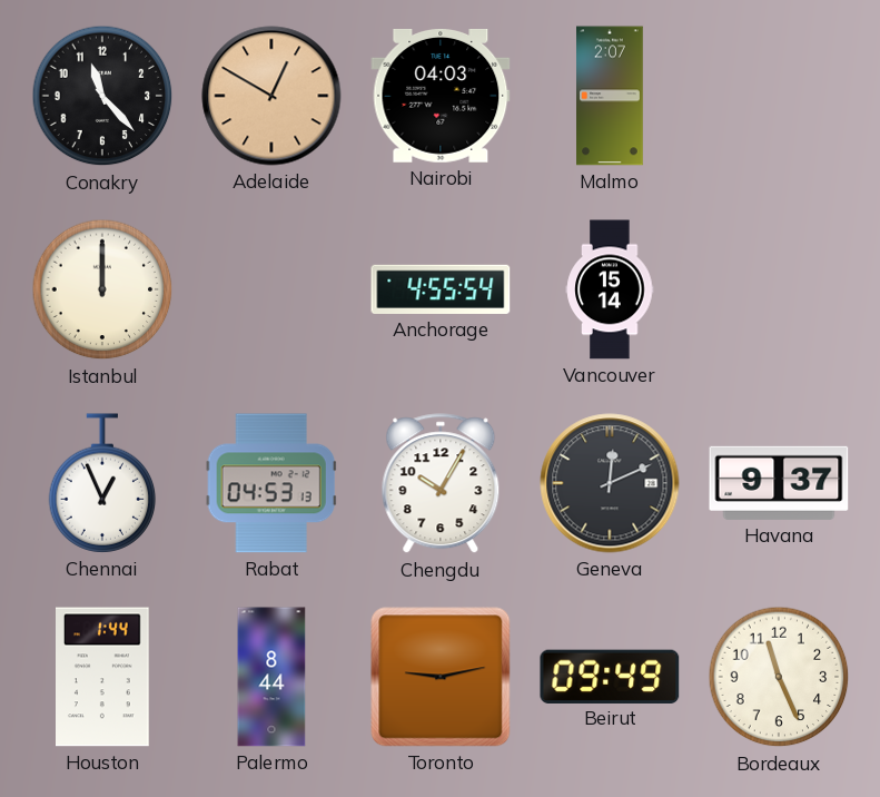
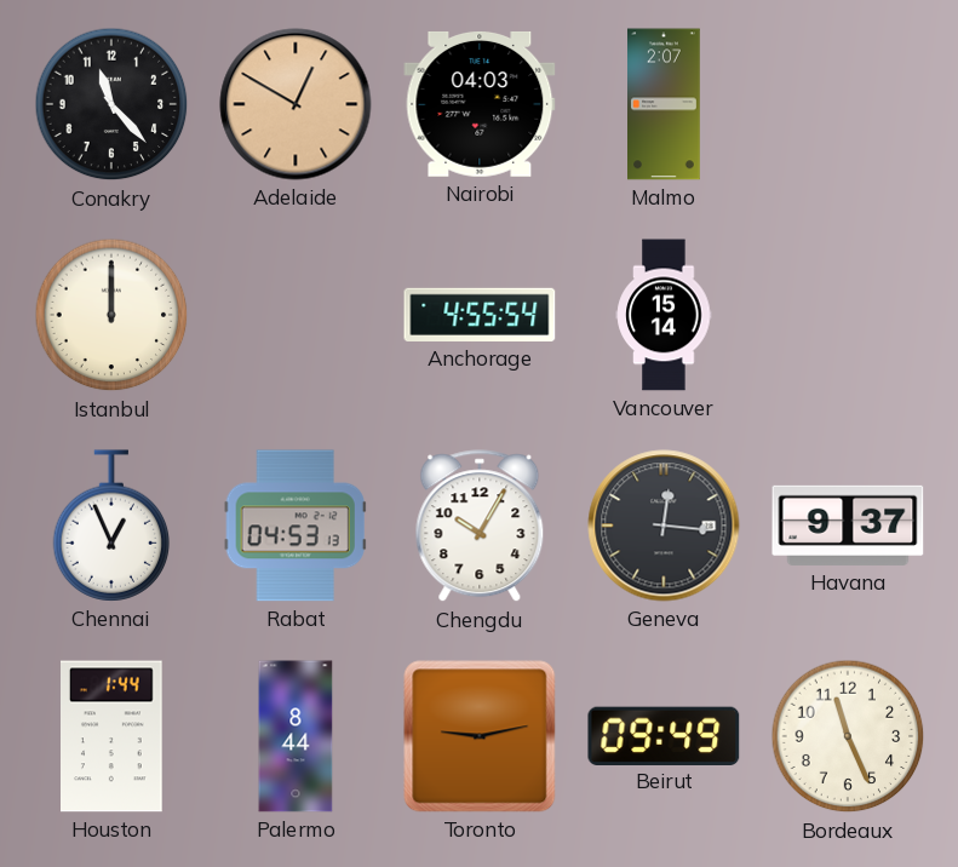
Geneva: 12:11 -> 12:16 (664, 526)
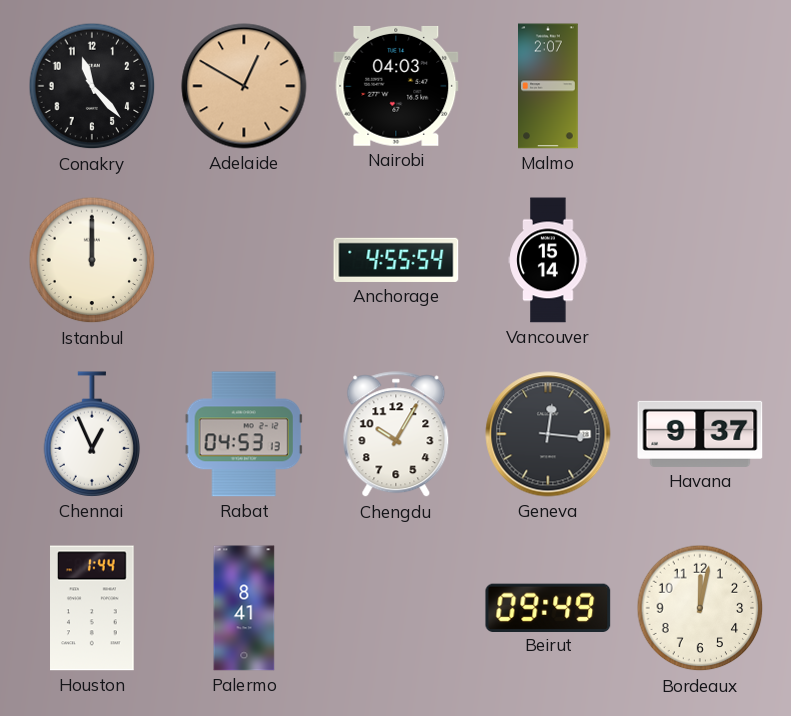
Palermo: 8:44 -> 8:41 (244, 608)
Toronto: 9:13 -> none (480, 736)
Bordeaux: 11:26 -> 12:02 (700, 608)
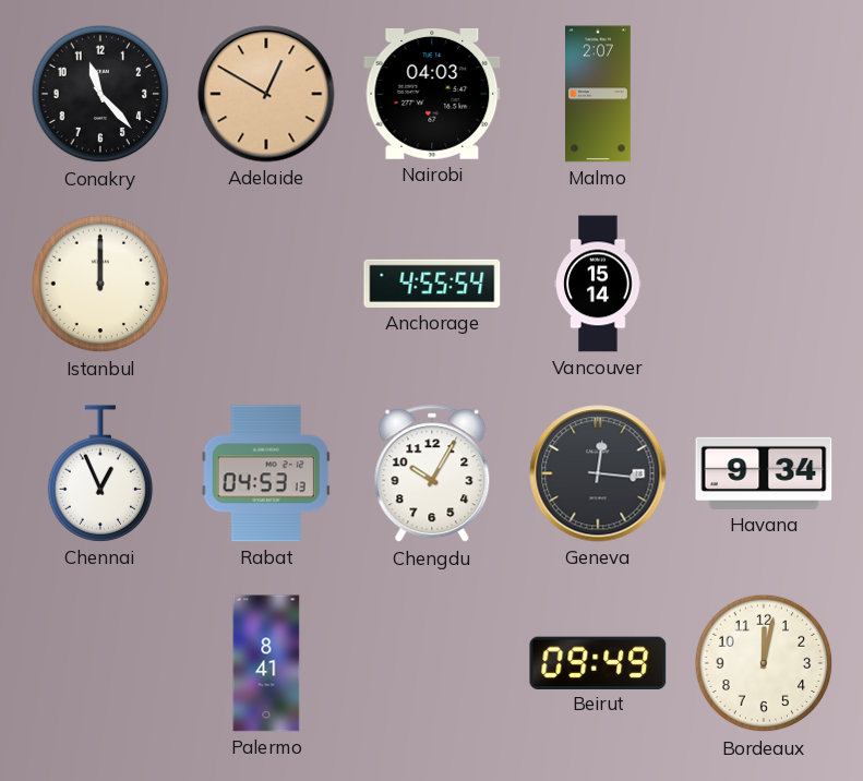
Havana: 9:37 -> 9:34 (764, 473)
Houston: 1:44 -> none (92, 608)
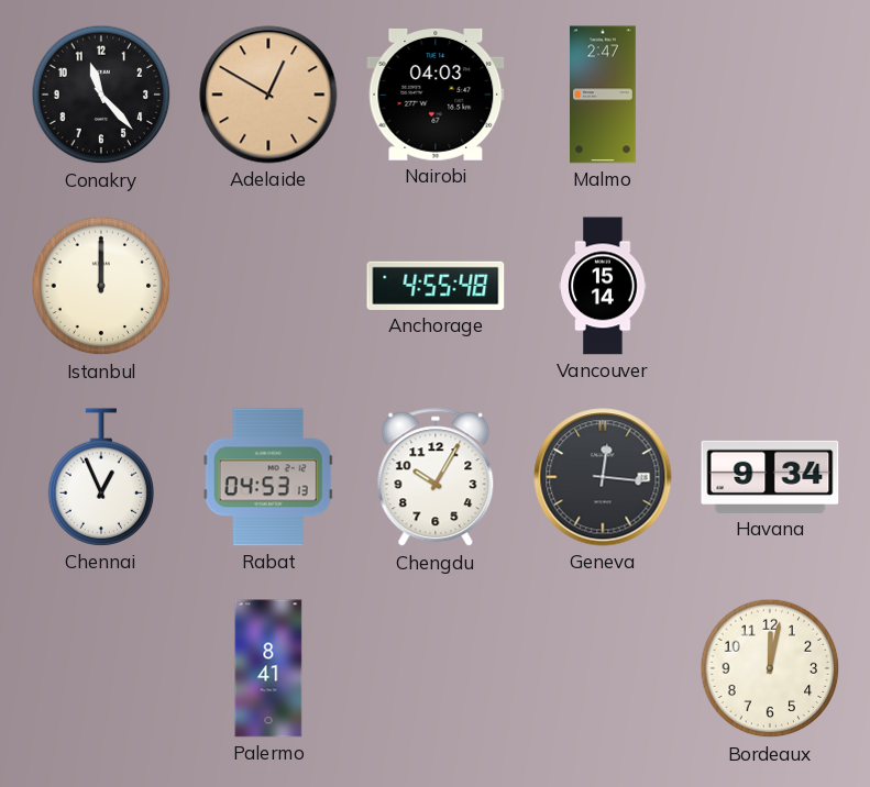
Malmo: 2:07 -> 2:47 (603, 95)
Anchorage: 4:55:54 -> 4:55:48 (436, 286)
Beirut: 09:49 -> none (598, 662)
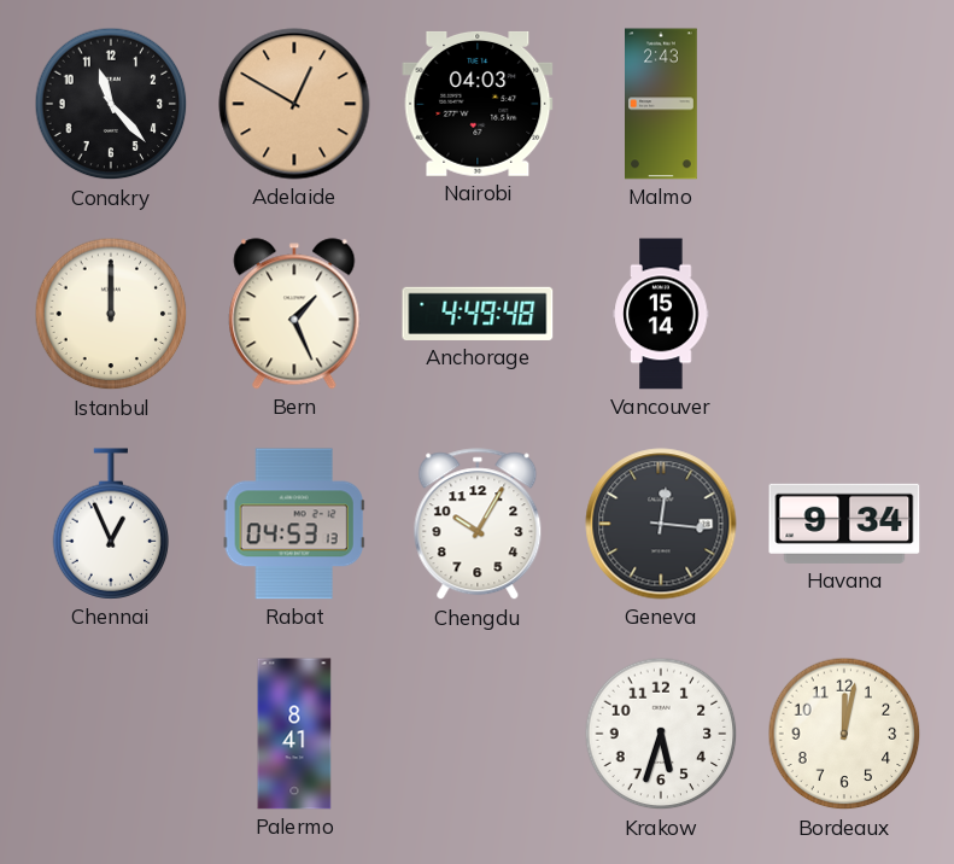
Malmo: 2:47 -> 2:43 (661, 104)
Bern: none -> 1:26 (294, 314)
Anchorage: 4:55 -> 4:49 (478, 314)
Krakow: none -> 5:33 (661, 734)
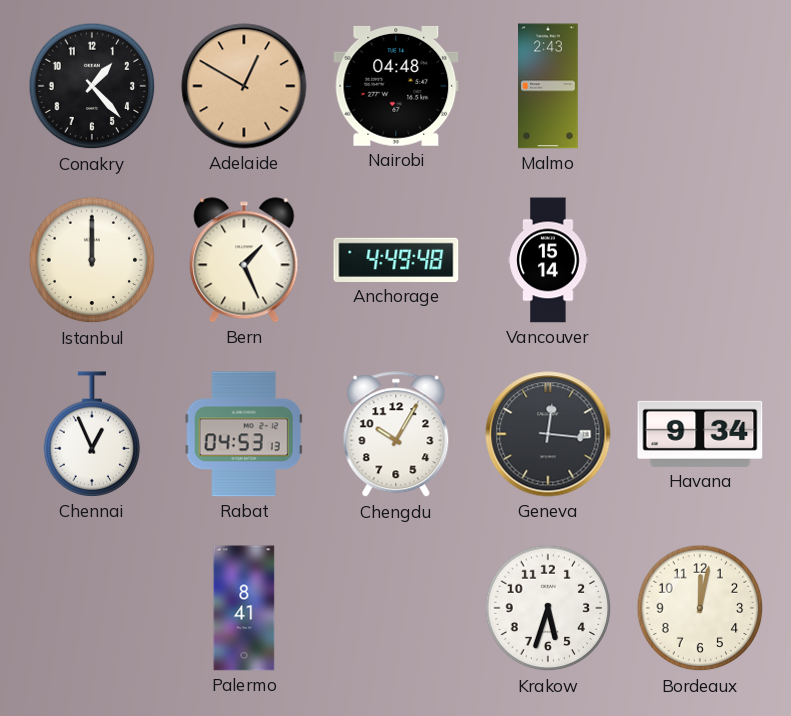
Conakry: 11:23 -> 1:23 (92, 86)
Nairobi: 04:03 -> 04:48 (396, 86)
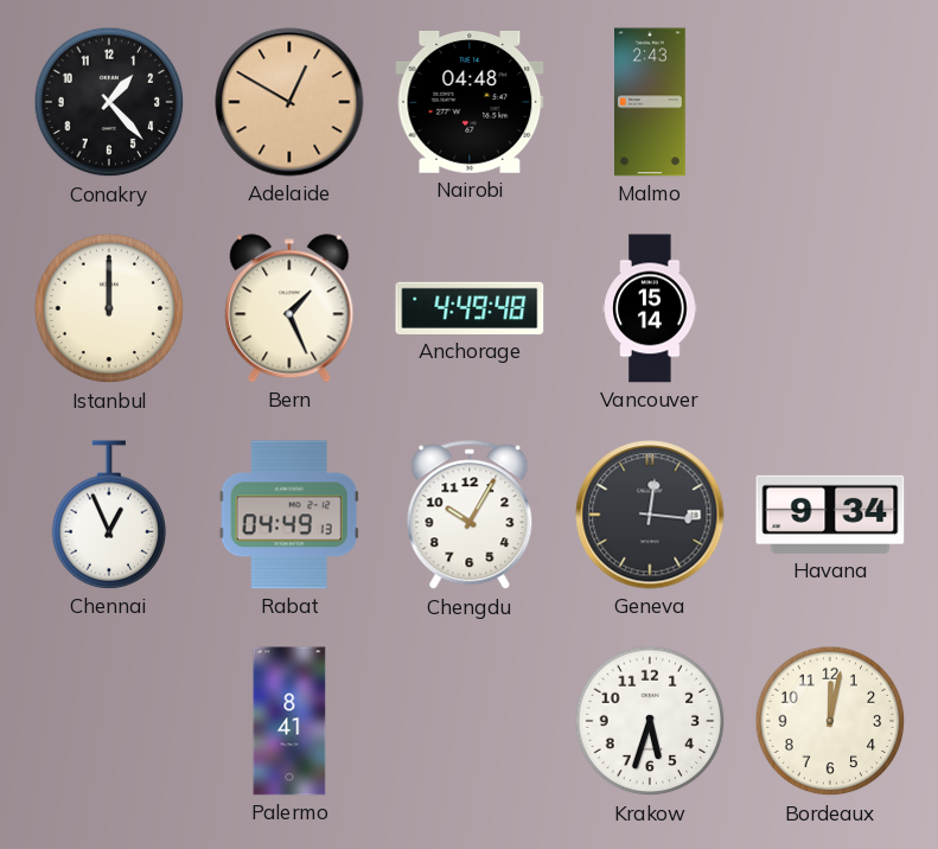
Rabat: 04:53 -> 04:49 (289, 515)
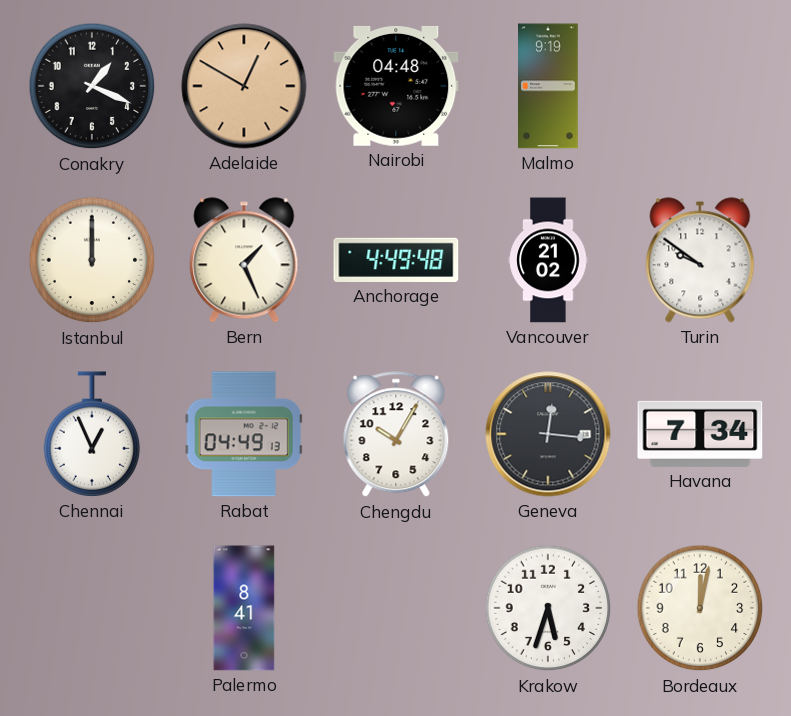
Conakry: 1:23 -> 1:19 (92, 86)
Malmo: 2:43 -> 9:19 (548, 86)
Vancouver: 15:14 -> 21:02 (548, 260)
Turin: none -> 9:51 (700, 260)
Havana: 9:34 -> 7:34 (700, 434)
